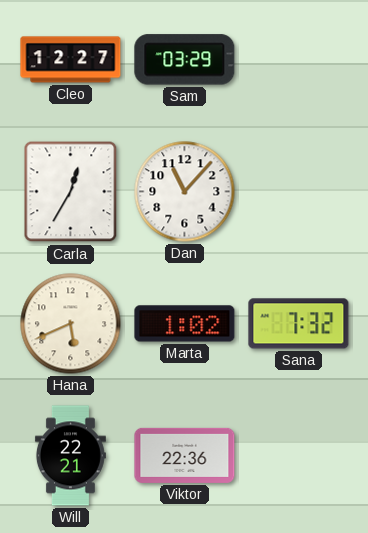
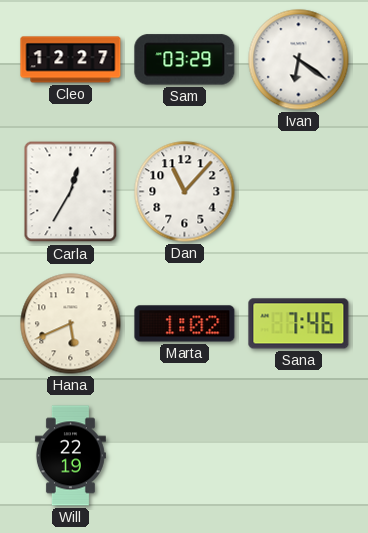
Ivan: none -> 6:21 (299, 60)
Sana: 7:32 -> 7:46 (299, 324)
Will: 22:21 -> 22:19 (70, 456)
Viktor: 22:36 -> none (185, 455)
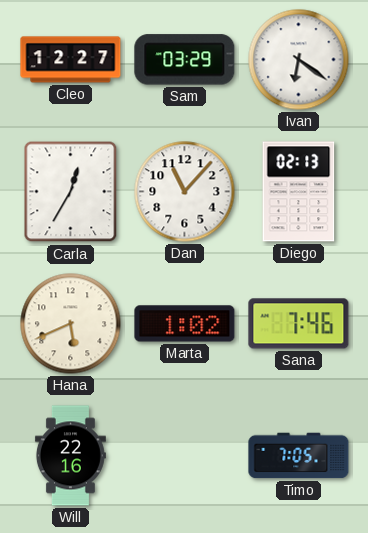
Diego: none -> 02:13 (299, 192)
Will: 22:19 -> 22:16 (70, 456)
Timo: none -> 7:05 (299, 456)
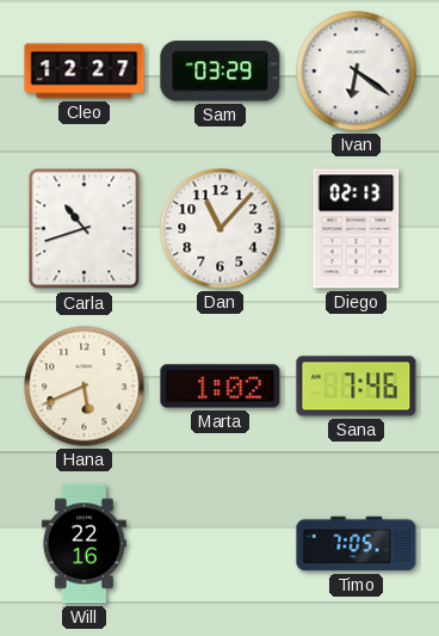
Carla: 12:35 -> 10:42 (85, 229)
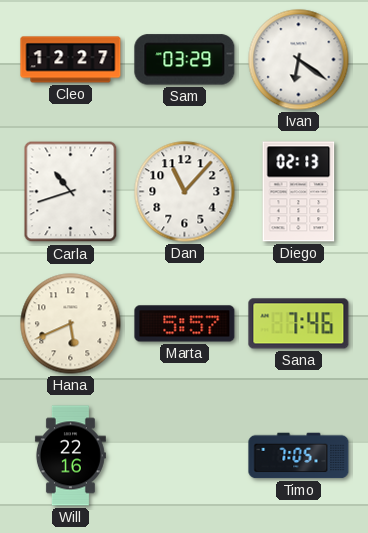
Marta: 1:02 -> 5:57 (185, 324)
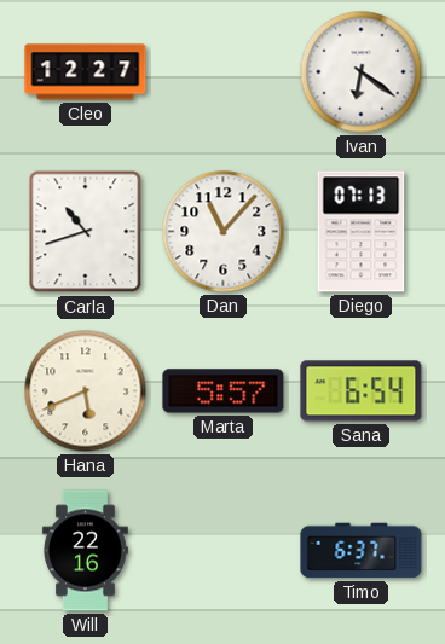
Sam: 03:29 -> none (185, 60)
Diego: 02:13 -> 07:13 (362, 232)
Sana: 7:46 -> 6:54 (362, 391)
Timo: 7:05 -> 6:37 (362, 551)
